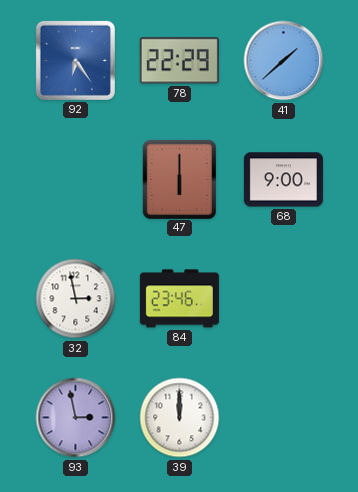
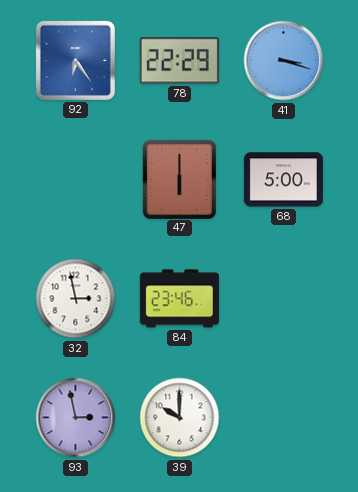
41: 1:38 -> 3:18 (284, 61)
68: 9:00 -> 5:00 (283, 180)
39: 12:00 -> 10:00 (180, 418)
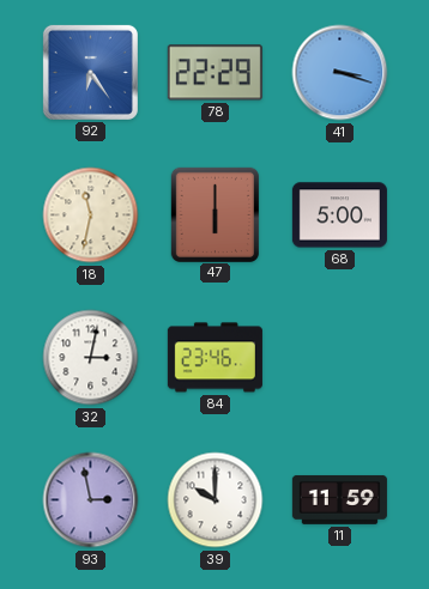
18: none -> 11:32 (91, 215)
32: 2:58 -> 3:02 (91, 358)
11: none -> 11:59 (339, 499)
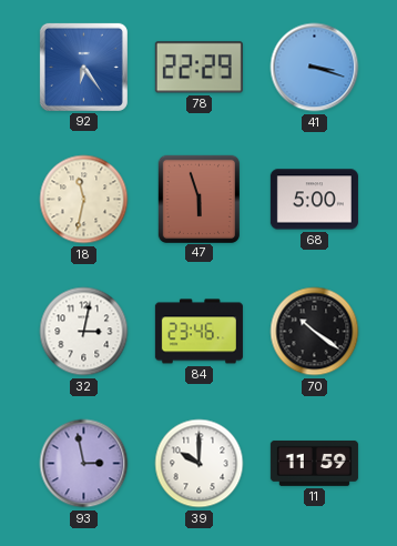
47: 6:00 -> 5:57 (198, 199)
70: none -> 10:21 (315, 332)
